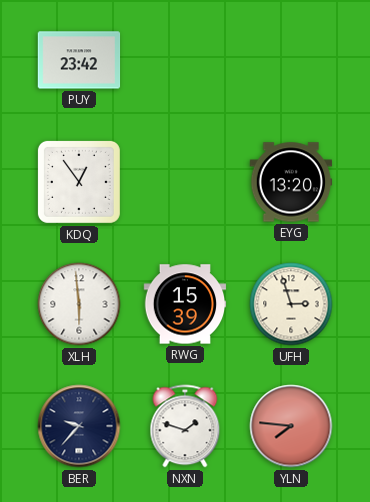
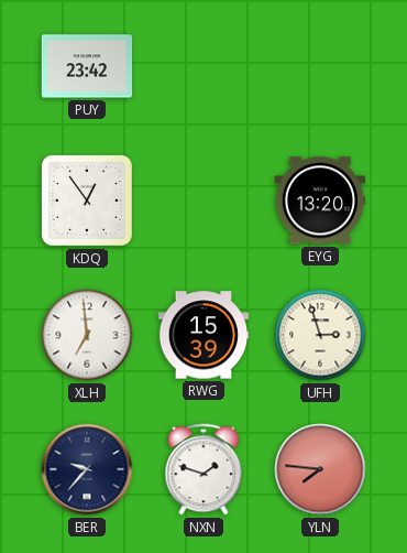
XLH: 5:59 -> 6:59 (87, 335)
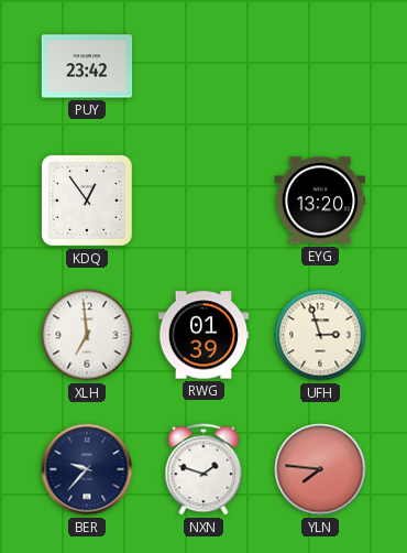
RWG: 15:39 -> 01:39 (204, 335)
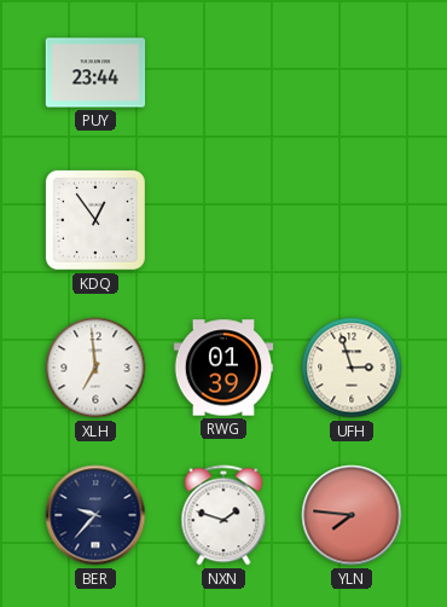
PUY: 23:42 -> 23:44 (95, 73)
EYG: 13:20 -> none (320, 200)
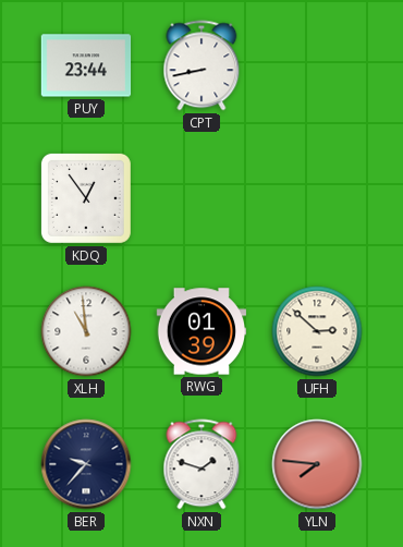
CPT: none -> 8:43 (201, 65)
XLH: 6:59 -> 10:59 (86, 331)
UFH: 2:57 -> 2:52 (317, 331)
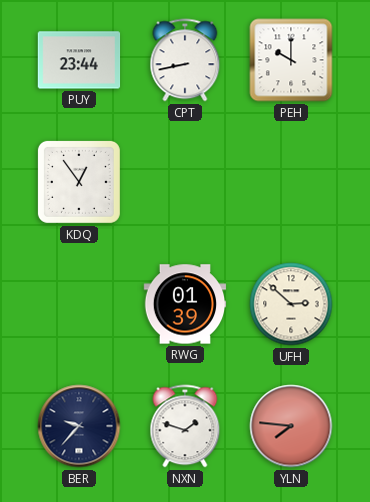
PEH: none -> 10:00 (291, 60)
XLH: 10:59 -> none (86, 331)
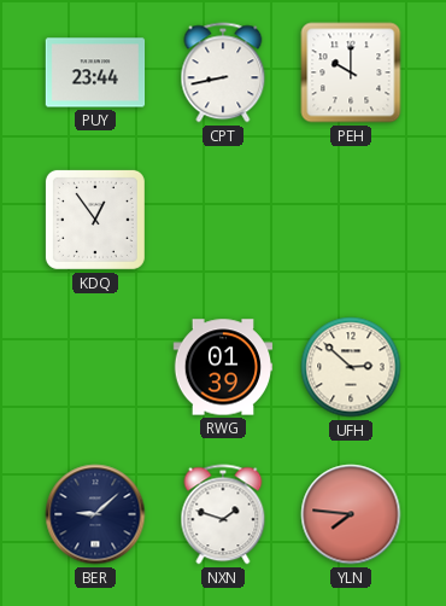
BER: 9:37 -> 9:08 (95, 514)
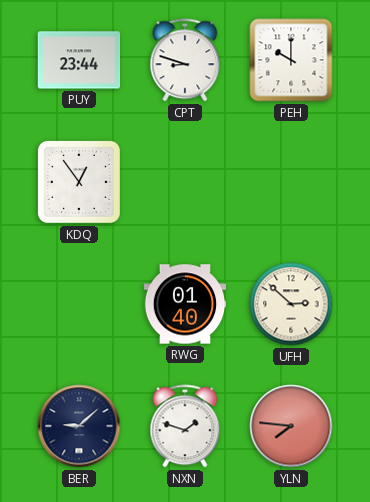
CPT: 8:43 -> 8:48 (185, 60)
RWG: 01:39 -> 01:40 (185, 304)
